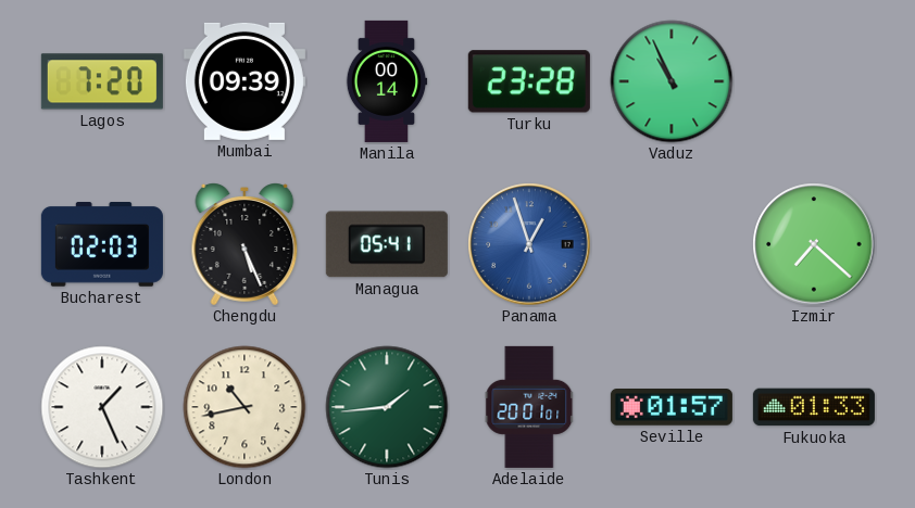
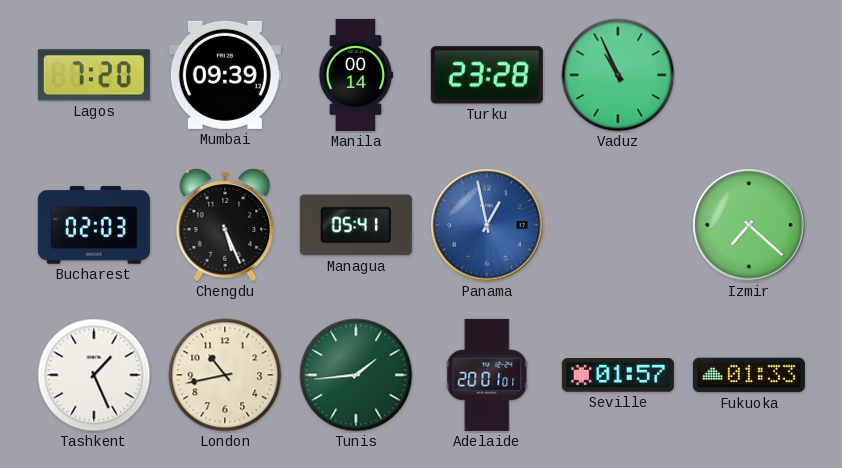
Panama: 12:57 -> 12:58 (487, 225)
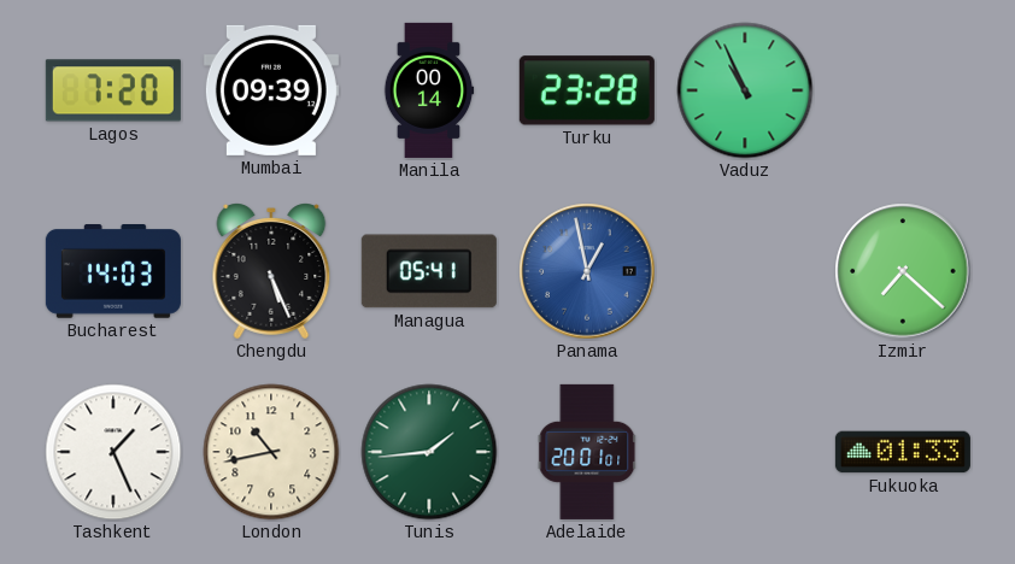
Bucharest: 02:03 -> 14:03 (113, 272)
Seville: 01:57 -> none (618, 375)
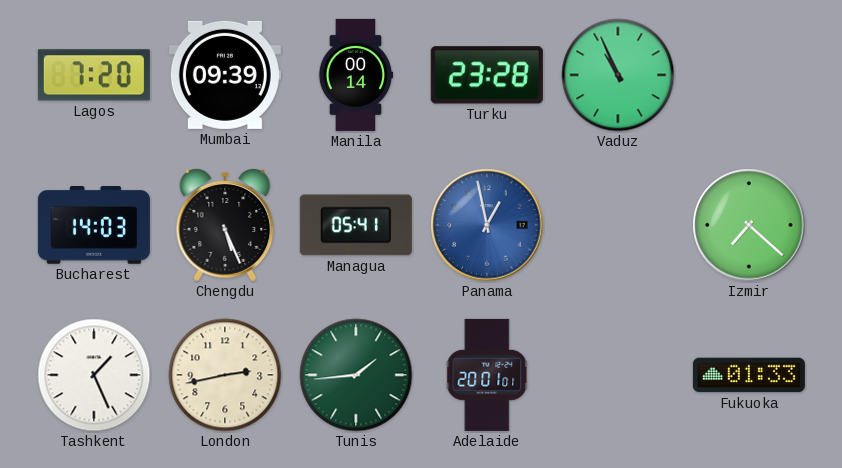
London: 10:43 -> 2:43 (225, 375)
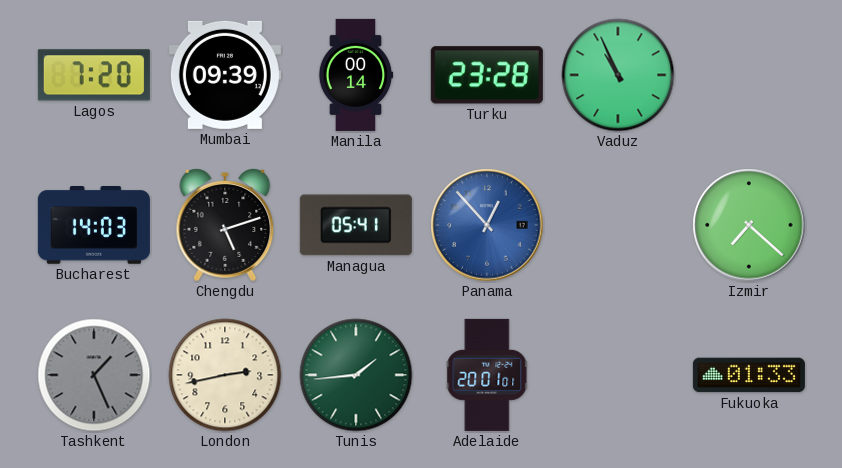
Chengdu: 5:26 -> 5:12 (225, 225)
Panama: 12:58 -> 12:53 (487, 225)
Tashkent dial: white -> grey (94, 375)
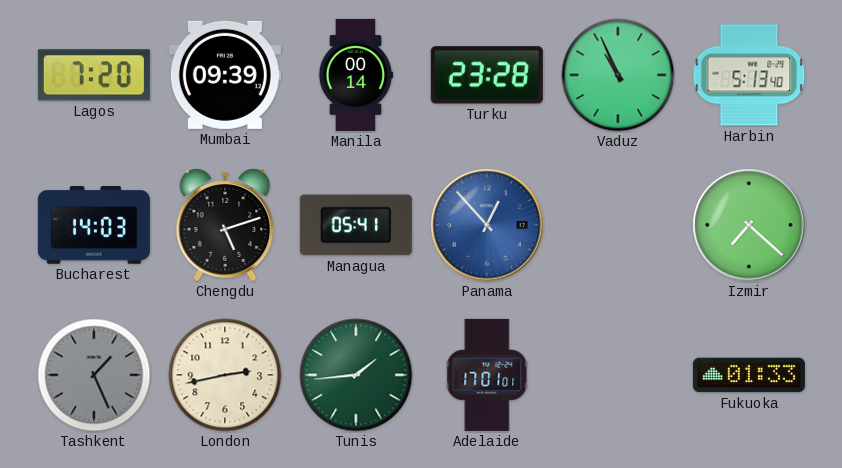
Harbin: none -> 5:13 (749, 75)
Adelaide: 20:01 -> 17:01 (487, 375)
